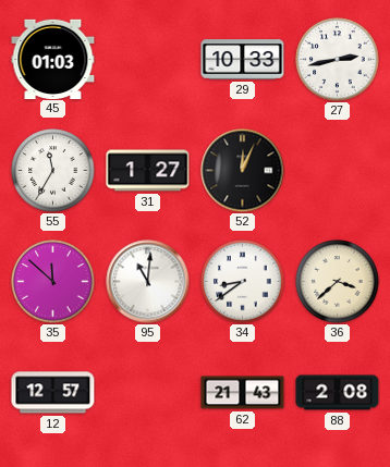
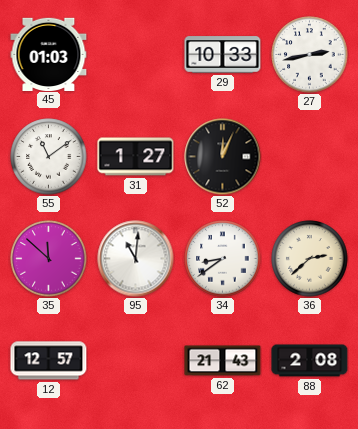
55: 11:35 -> 11:09 (49, 157)
36: 3:38 -> 2:38 (310, 259)
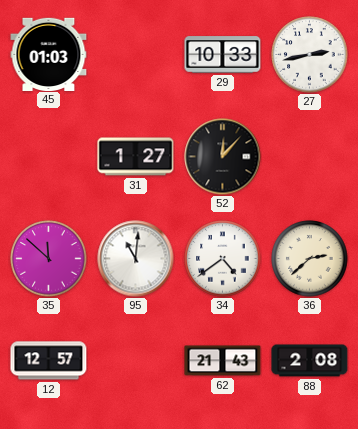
55: 11:09 -> none (49, 157)
52: 12:04 -> 12:07 (223, 157)
34: 8:39 -> 4:39 (223, 259)
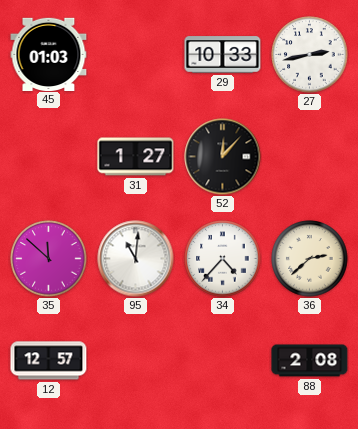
34: 4:39 -> 4:37 (223, 259)
62: 21:43 -> none (223, 361)
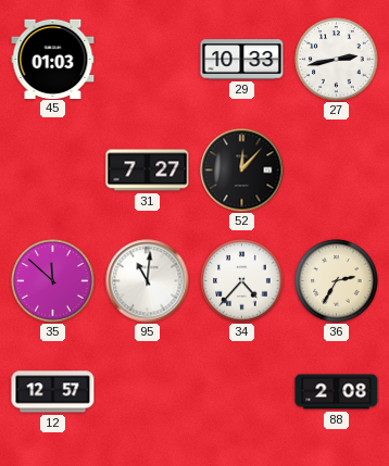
31: 1:27 -> 7:27 (148, 171)
36: 2:38 -> 2:35 (337, 281)
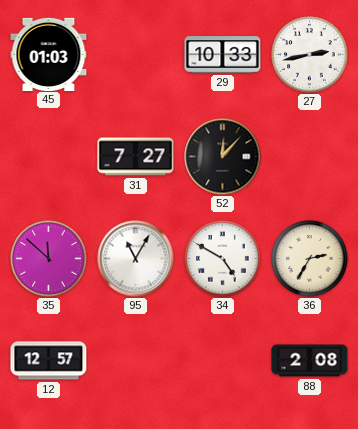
95: 11:01 -> 11:05 (136, 259)
34: 4:37 -> 4:50 (223, 259)
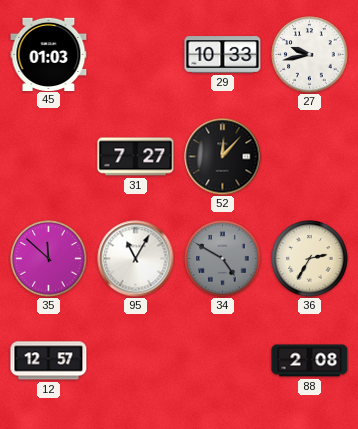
27: 2:43 -> 9:43 (310, 55)
34 dial: white -> grey (223, 259)
